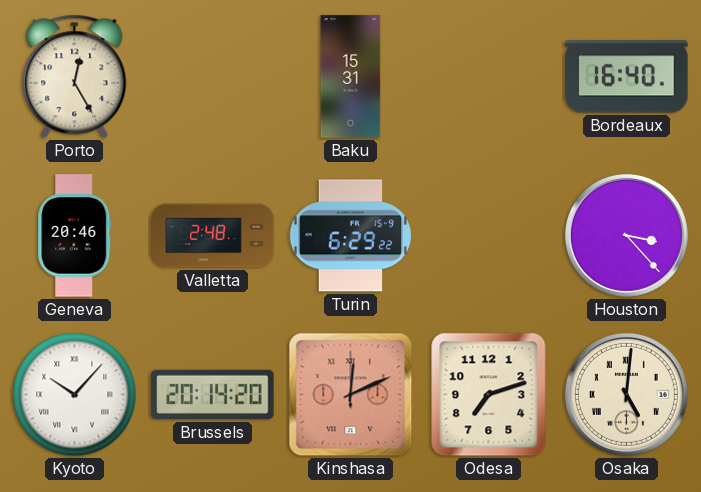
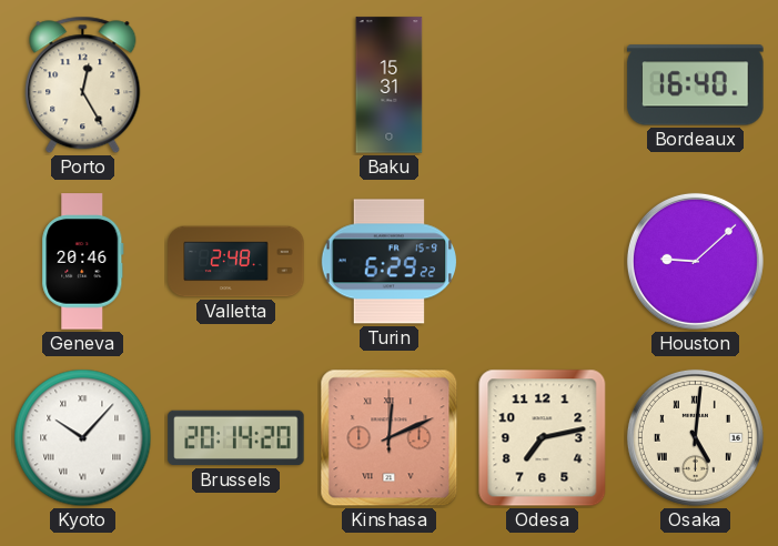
Houston: 3:23 -> 9:08 (695, 261)
Odesa: 7:12 -> 7:13 (543, 438)
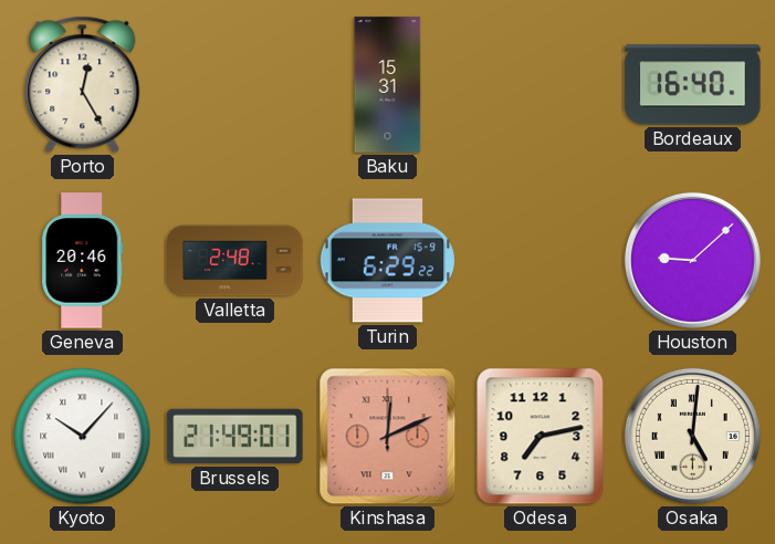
Brussels: 20:14 -> 21:49 (235, 437)
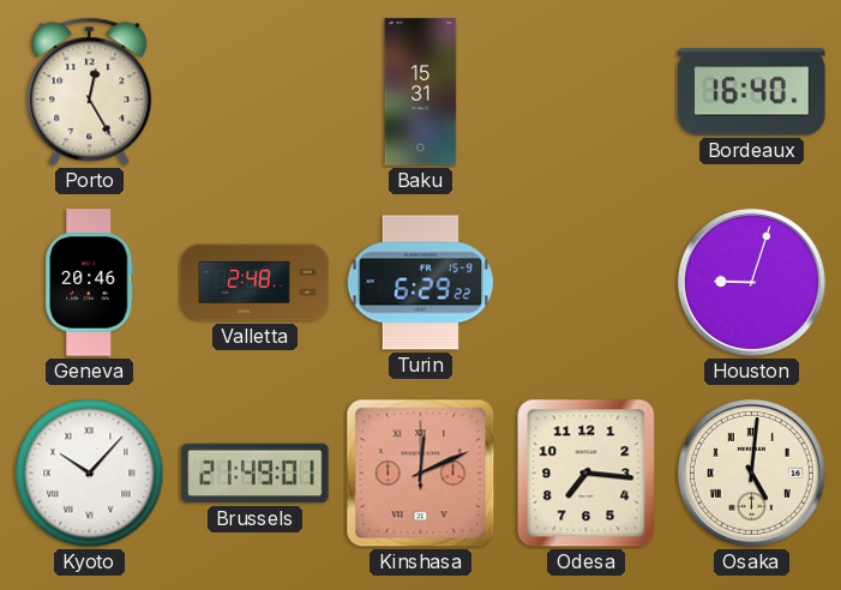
Houston: 9:08 -> 9:03 (751, 282)
Odesa: 7:13 -> 7:16 (587, 474)
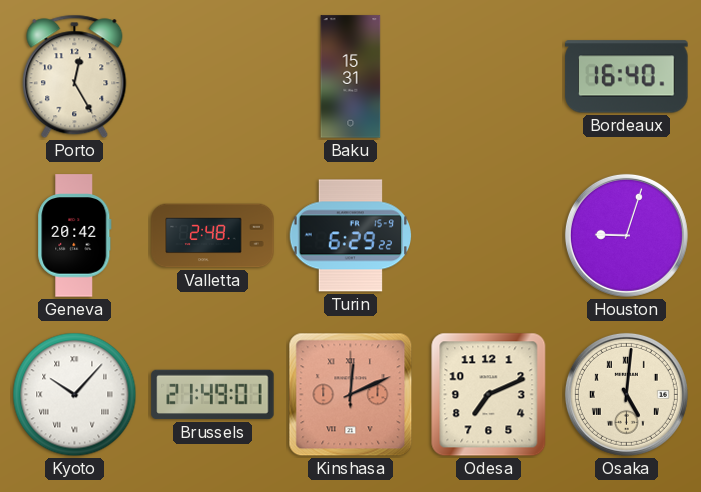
Geneva: 20:46 -> 20:42 (75, 236)
Odesa: 7:16 -> 7:11 (489, 395)
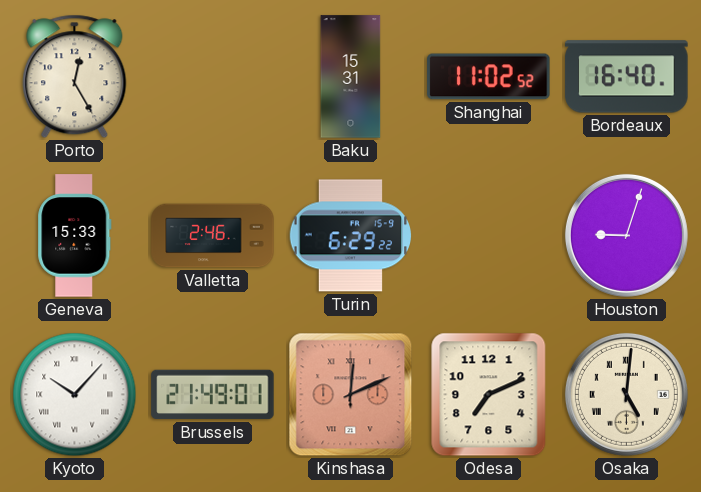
Shanghai: none -> 11:02 (489, 77)
Geneva: 20:42 -> 15:33 (75, 236)
Valletta: 2:48 -> 2:46 (213, 236)
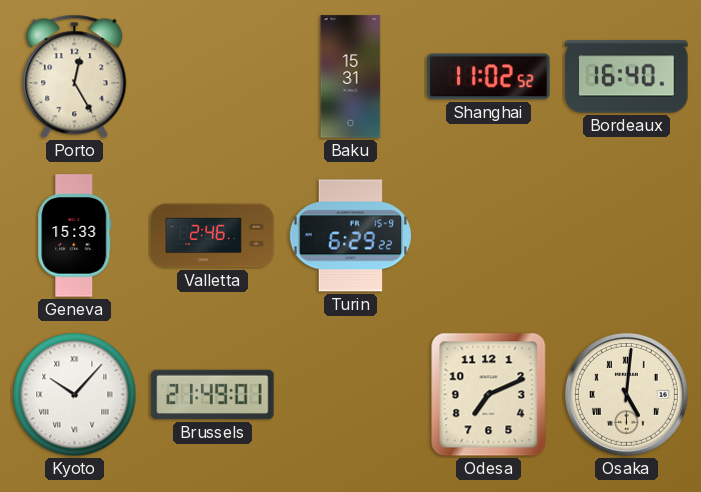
Houston: 9:03 -> none (626, 235)
Kinshasa: 12:11 -> none (351, 395)
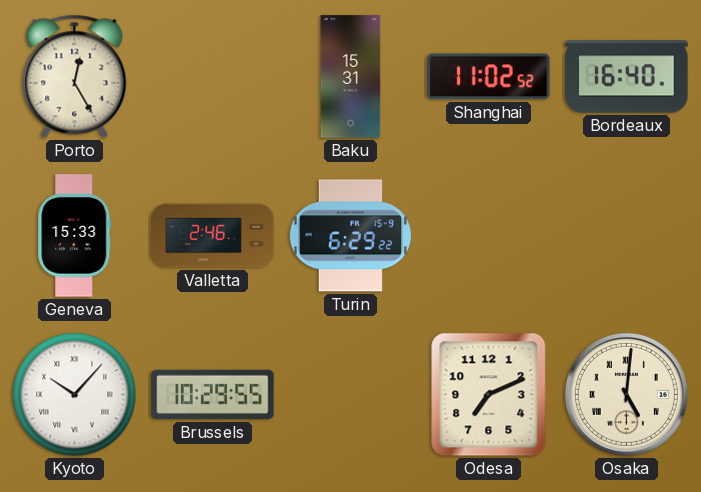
Brussels: 21:49 -> 10:29 (213, 395)
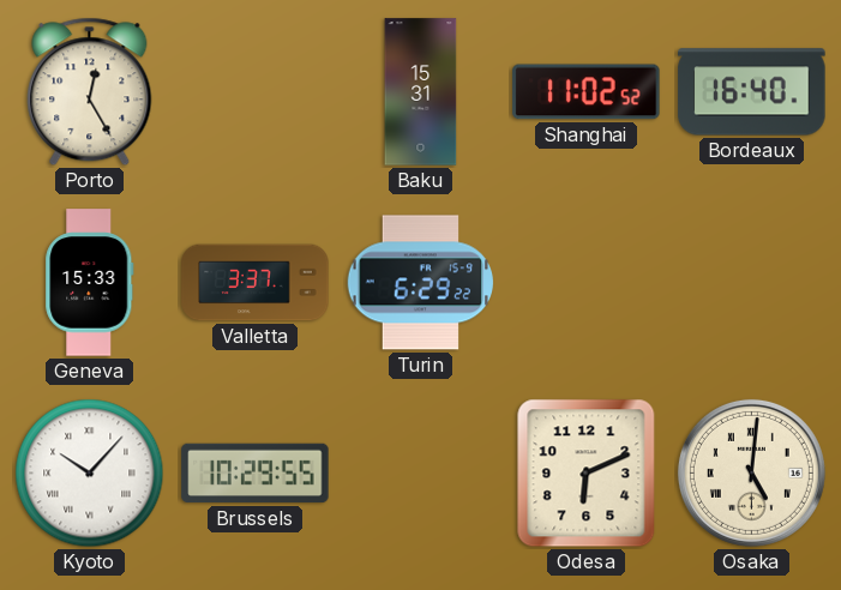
Valletta: 2:46 -> 3:37 (256, 283)
Odesa: 7:11 -> 6:11 (587, 474)
